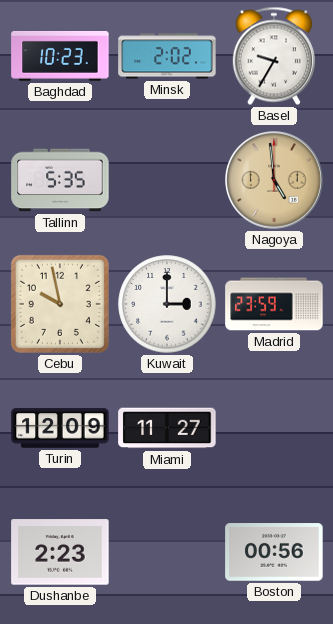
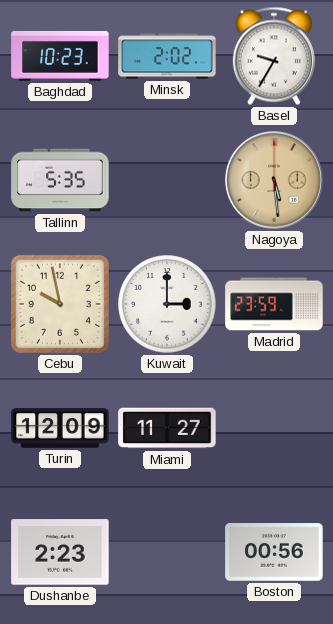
Nagoya: 4:59 -> 5:29 (275, 181)
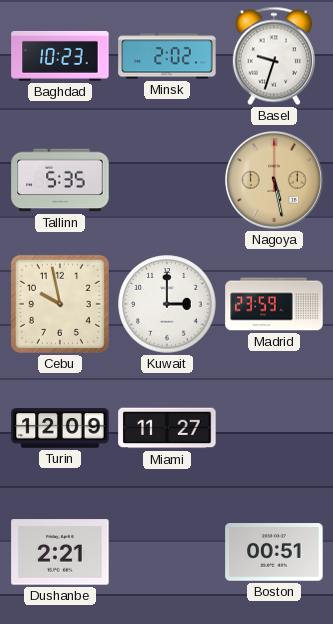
Basel: 9:35 -> 9:33 (274, 56)
Nagoya: 5:29 -> 5:28 (275, 181)
Dushanbe: 2:23 -> 2:21 (60, 552)
Boston: 00:56 -> 00:51 (274, 552)
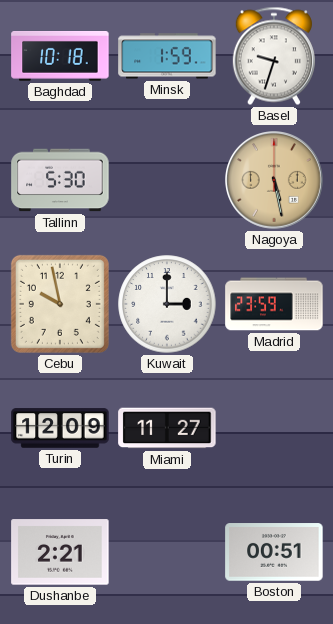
Baghdad: 10:23 -> 10:18 (60, 57)
Minsk: 2:02 -> 1:59 (167, 56)
Tallinn: 5:35 -> 5:30 (60, 180)
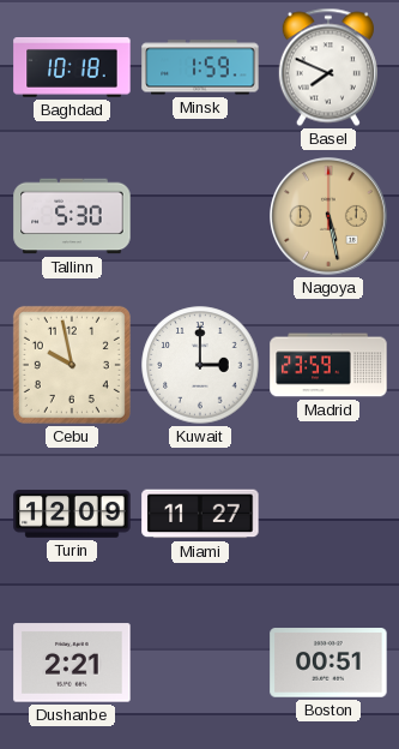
Basel: 9:33 -> 7:49 (328, 67)
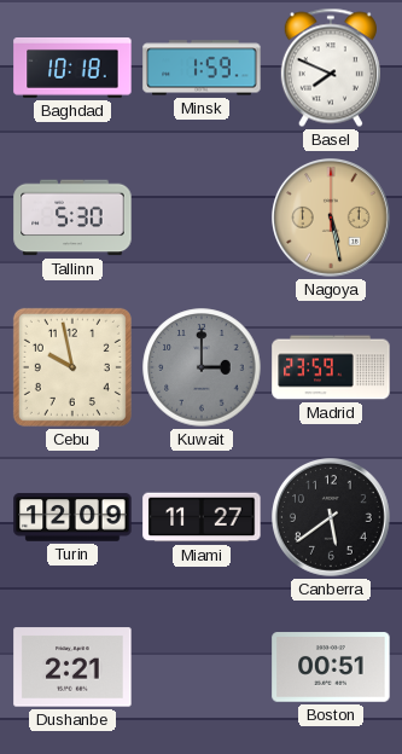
Kuwait dial: white -> grey (202, 367)
Canberra: none -> 5:39 (332, 518)
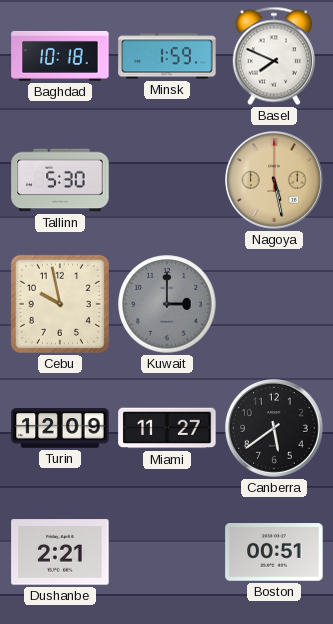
Madrid: 23:59 -> none (331, 367)
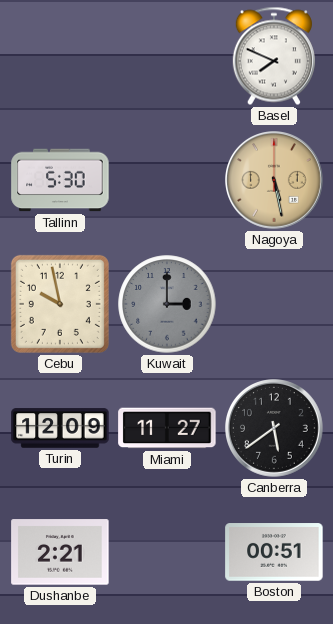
Baghdad: 10:18 -> none (60, 57)
Minsk: 1:59 -> none (167, 56)
